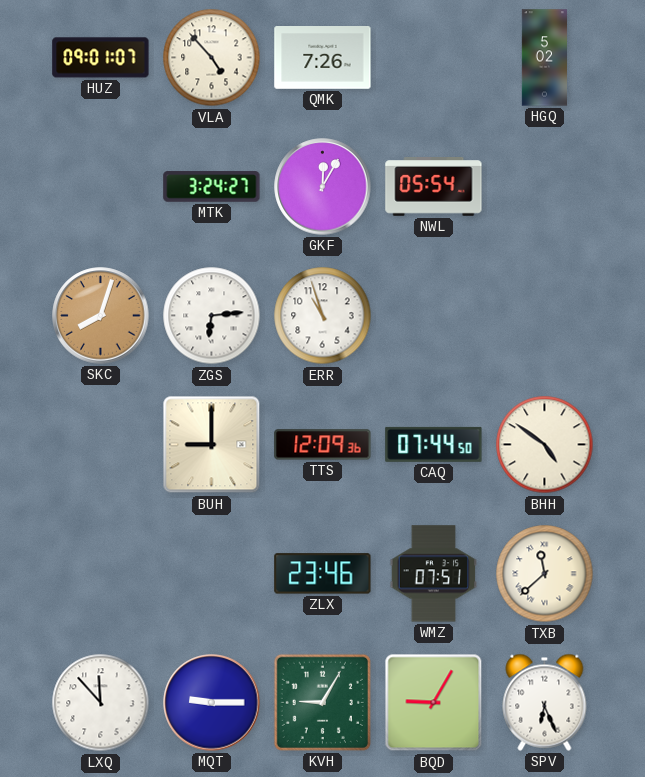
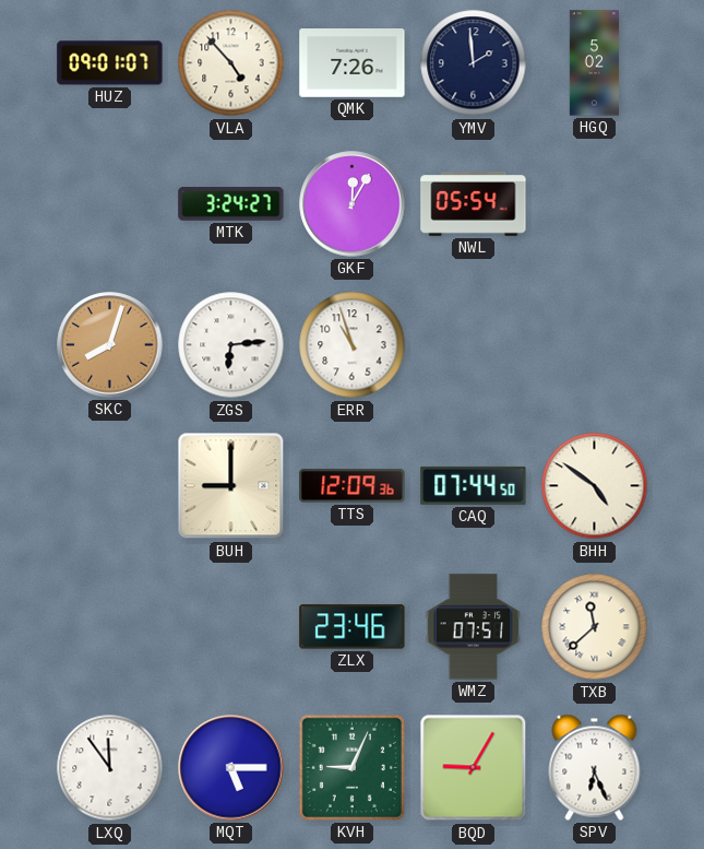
YMV: none -> 1:59 (474, 63)
LXQ: 11:53 -> 11:54 (110, 768)
MQT: 9:15 -> 5:15 (231, 768)
KVH: 9:05 -> 9:04 (351, 767)
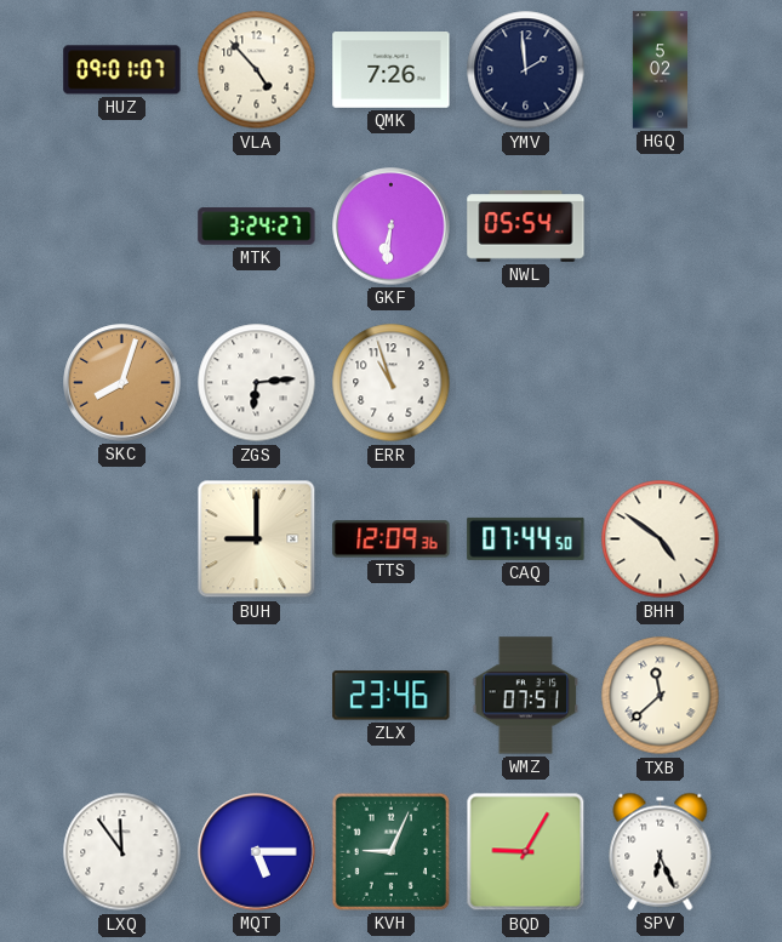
GKF: 12:05 -> 6:31 (392, 227)
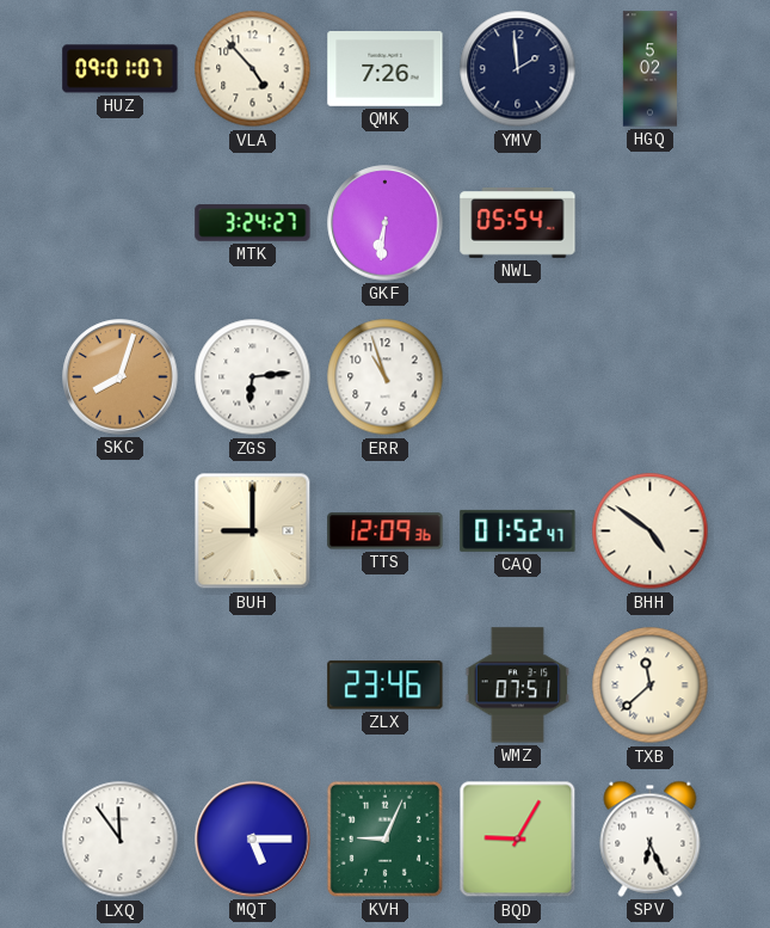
CAQ: 07:44 -> 01:52 (518, 530)
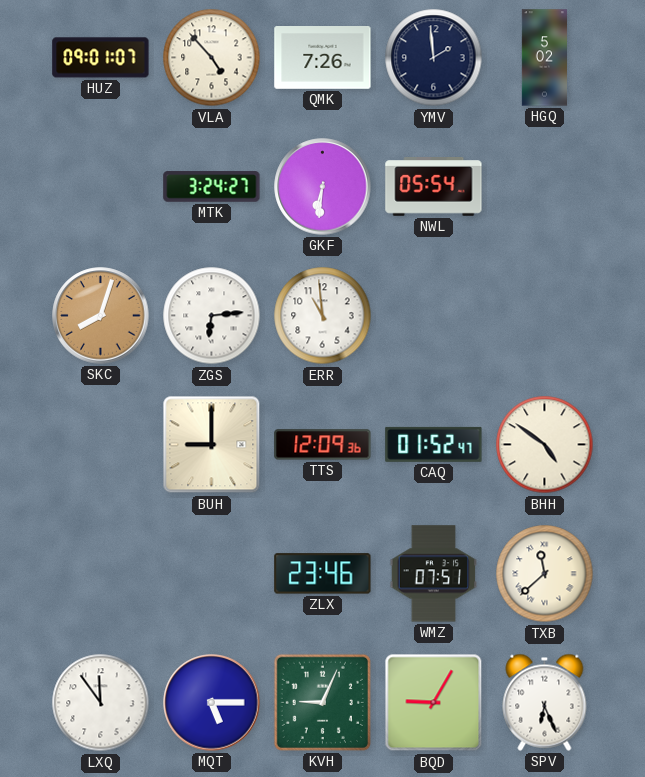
ERR: 10:57 -> 10:59 (323, 316)
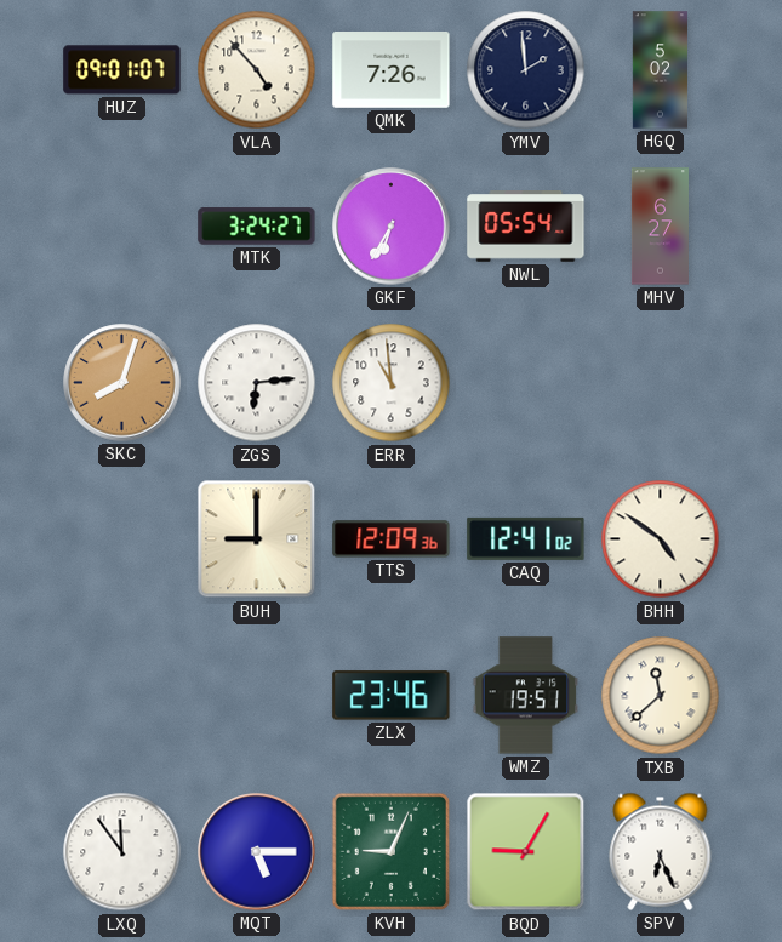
GKF: 6:31 -> 6:35 (392, 227)
MHV: none -> 6:27 (660, 227)
CAQ: 01:52 -> 12:41 (526, 538)
WMZ: 07:51 -> 19:51 (526, 696)
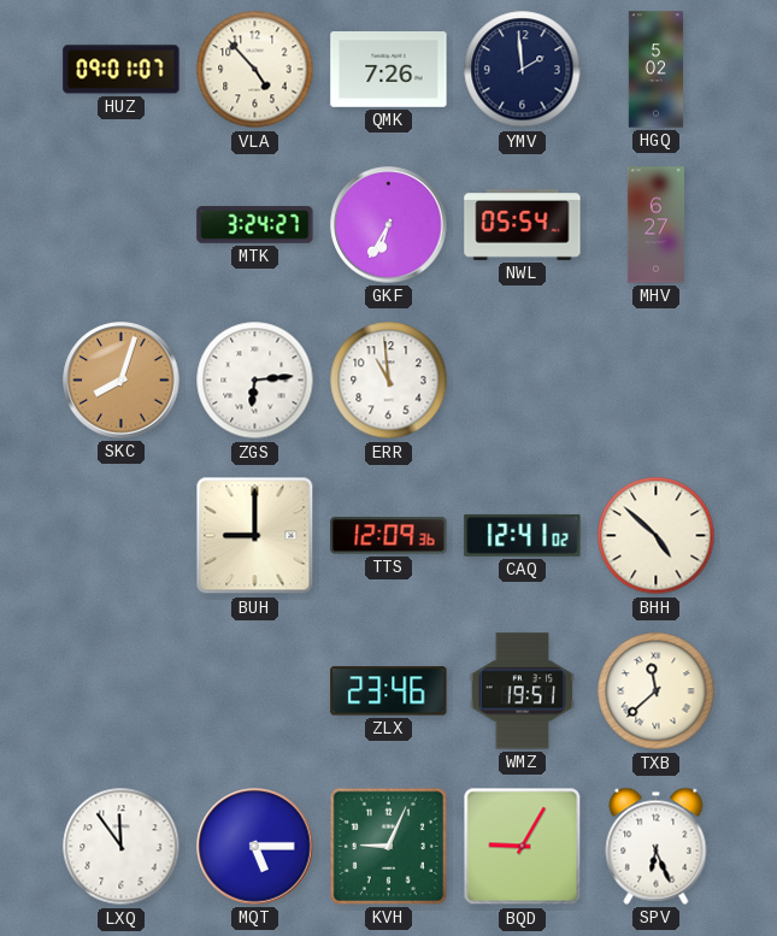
BHH: 4:51 -> 4:52 (657, 536)
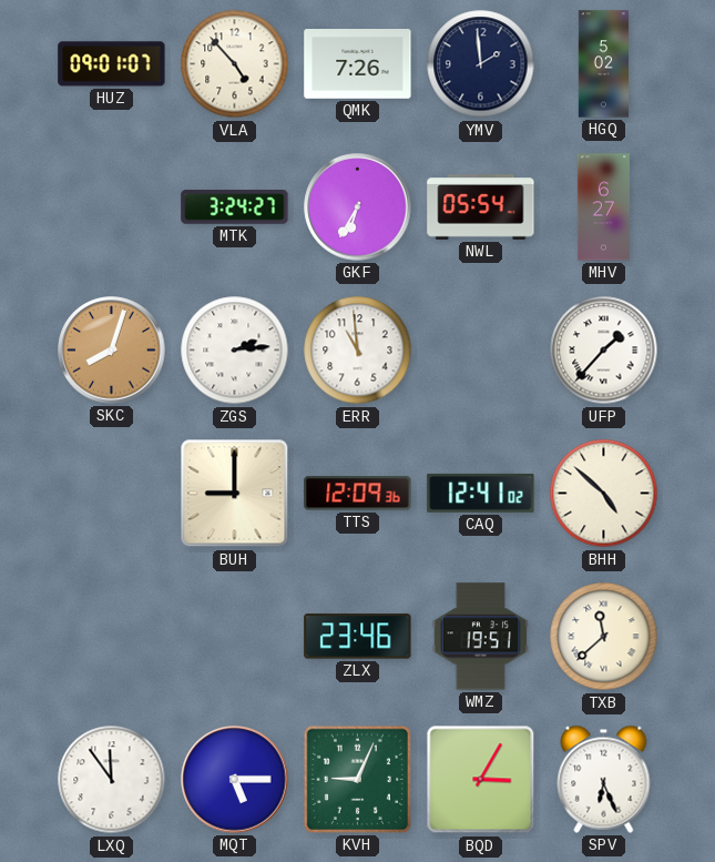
ZGS: 6:14 -> 2:14 (235, 351)
UFP: none -> 1:37 (604, 351)
BQD: 9:05 -> 3:05 (481, 780)
